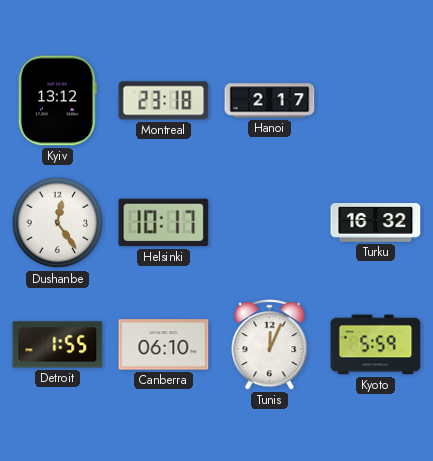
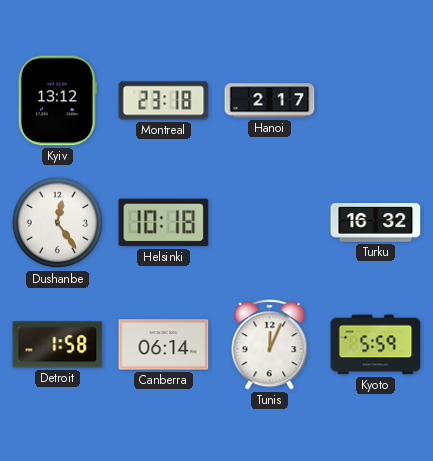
Helsinki: 10:17 -> 10:18 (164, 223)
Detroit: 1:55 -> 1:58 (58, 345)
Canberra: 06:10 -> 06:14 (164, 345)
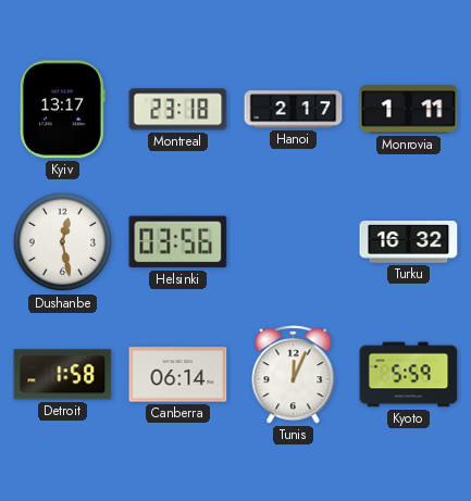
Kyiv: 13:12 -> 13:17 (62, 110)
Monrovia: none -> 1:11 (409, 110)
Dushanbe: 12:24 -> 12:28 (63, 242)
Helsinki: 10:18 -> 03:56 (178, 242)
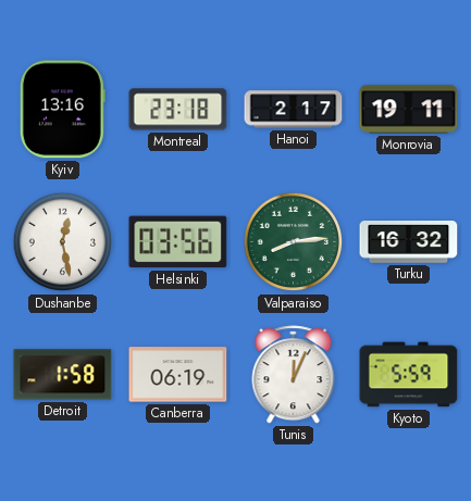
Kyiv: 13:17 -> 13:16 (62, 110)
Monrovia: 1:11 -> 19:11 (409, 110)
Valparaiso: none -> 8:14 (294, 242)
Canberra: 06:14 -> 06:19 (178, 375)
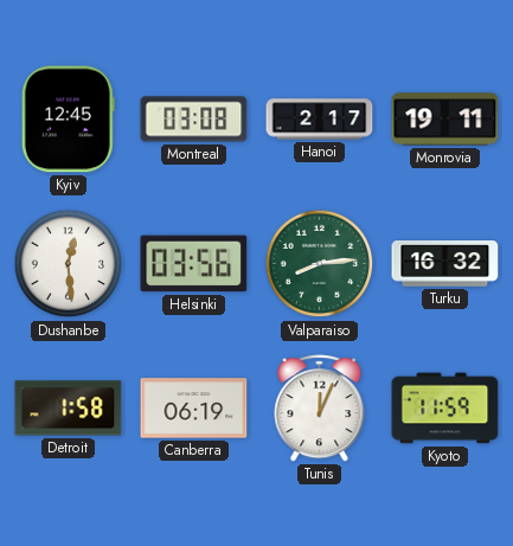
Kyiv: 13:16 -> 12:45 (68, 120)
Montreal: 23:18 -> 03:08 (194, 120)
Dushanbe: 12:28 -> 12:29 (69, 264)
Kyoto: 5:59 -> 11:59 (445, 409)
